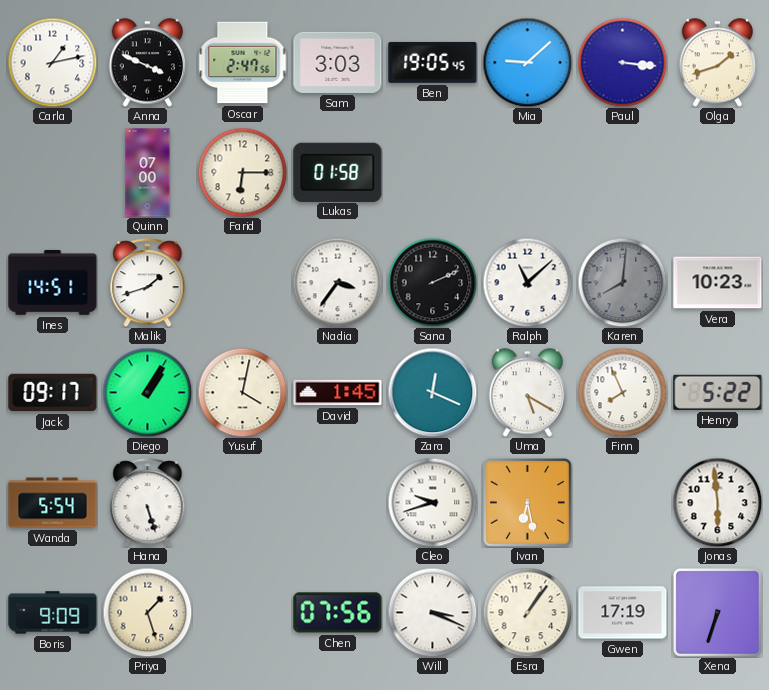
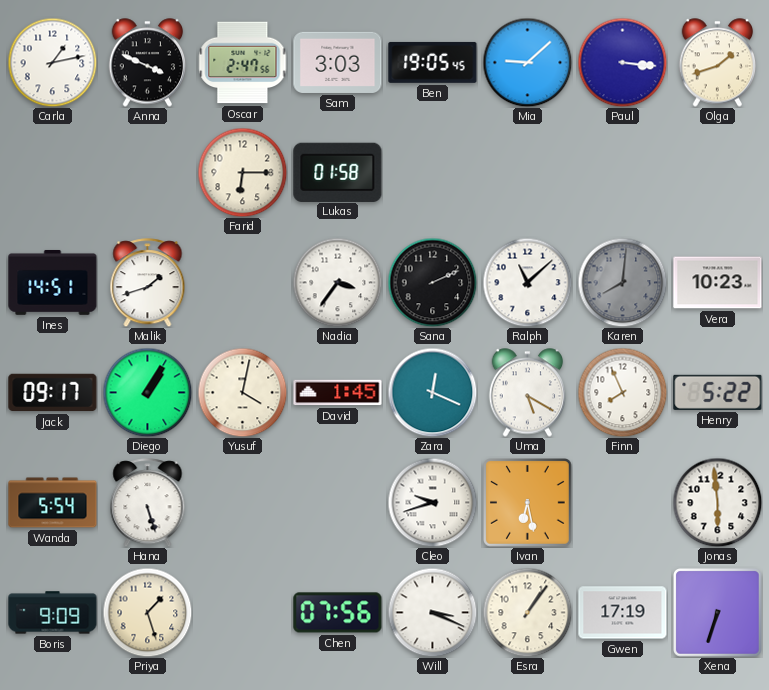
Quinn: 07:00 -> none (148, 173)
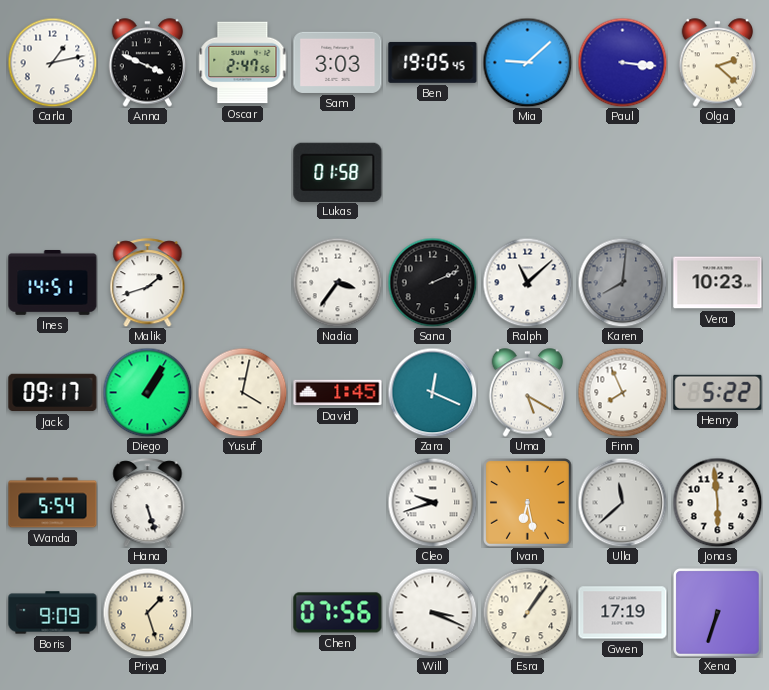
Olga: 1:42 -> 2:22 (718, 63)
Farid: 6:15 -> none (242, 172)
Ulla: none -> 11:38 (622, 502)
